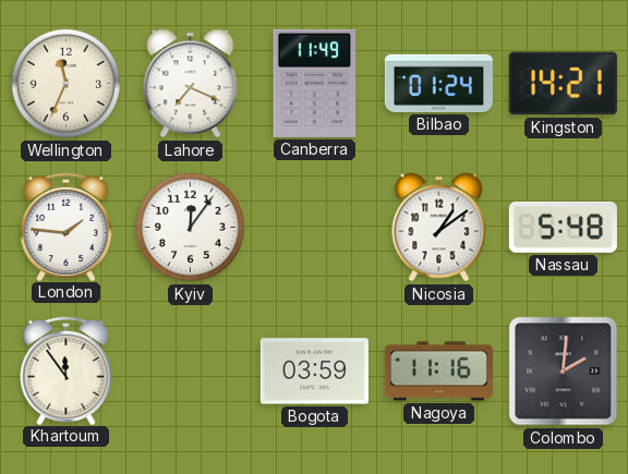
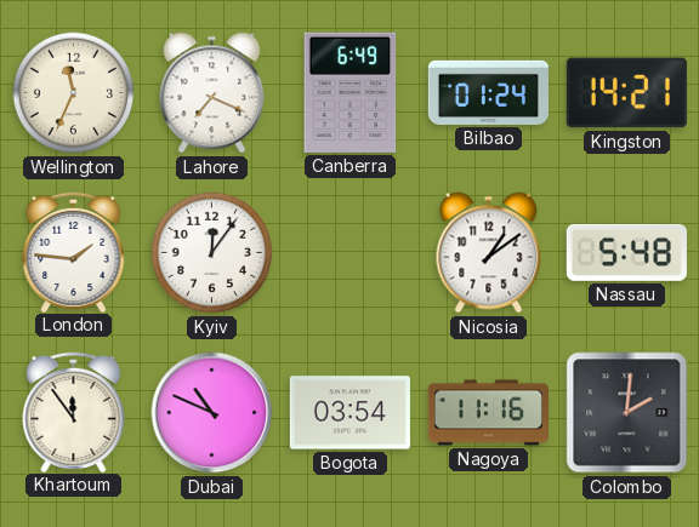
Canberra: 11:49 -> 6:49 (351, 92)
Dubai: none -> 10:49 (212, 413)
Bogota: 03:59 -> 03:54 (349, 413)
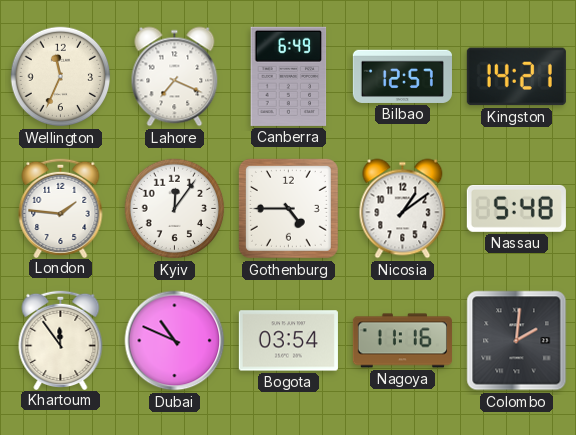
Bilbao: 01:24 -> 12:57 (402, 76)
Gothenburg: none -> 4:45 (288, 208)
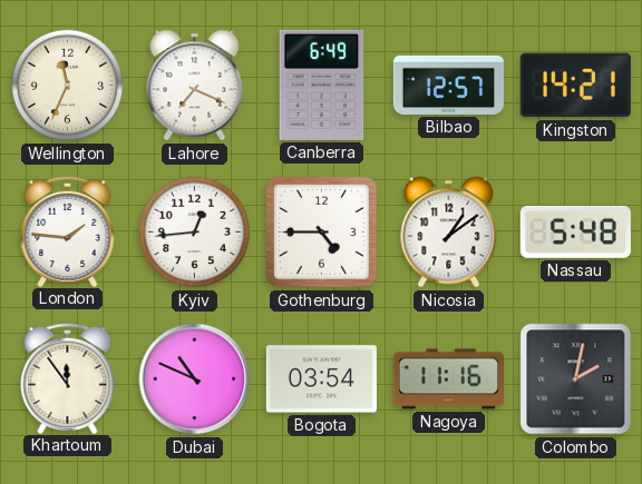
Kyiv: 12:06 -> 12:44 (195, 233)
Colombo: 2:01 -> 2:02 (576, 379)
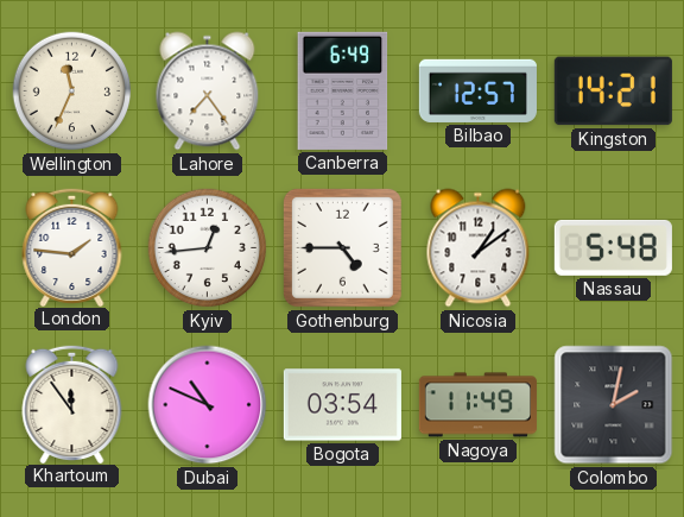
Lahore: 7:19 -> 7:24 (208, 92)
Nagoya: 11:16 -> 11:49 (477, 405)
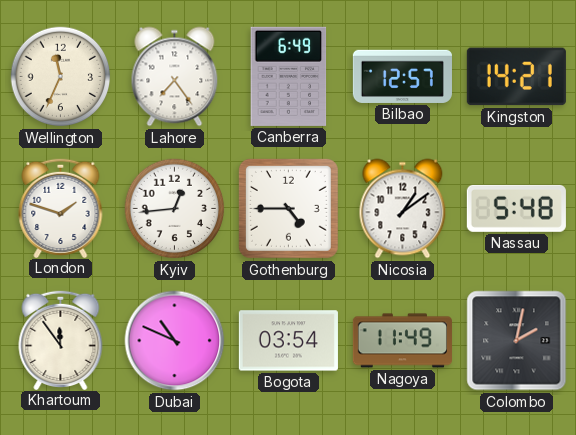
London: 1:46 -> 1:48 (61, 207)
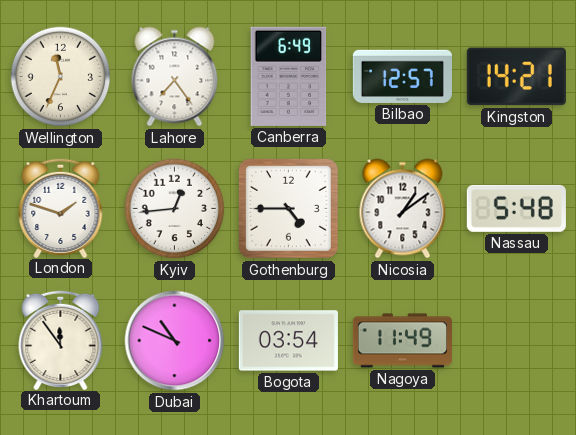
Colombo: 2:02 -> none (517, 341)
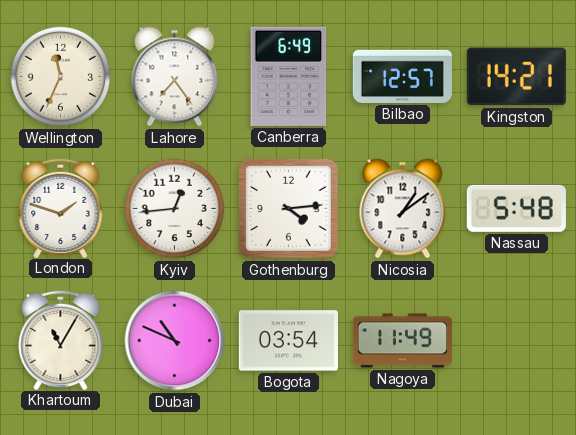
Gothenburg: 4:45 -> 4:14 (288, 208)
Khartoum: 11:54 -> 11:05 (61, 339)
